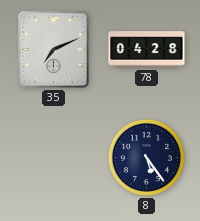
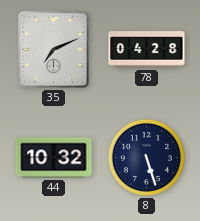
44: none -> 10:32 (54, 158)
8: 5:24 -> 5:27 (146, 157)
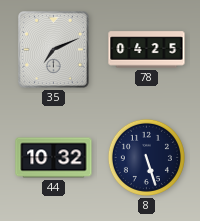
78: 04:28 -> 04:25 (147, 50)
